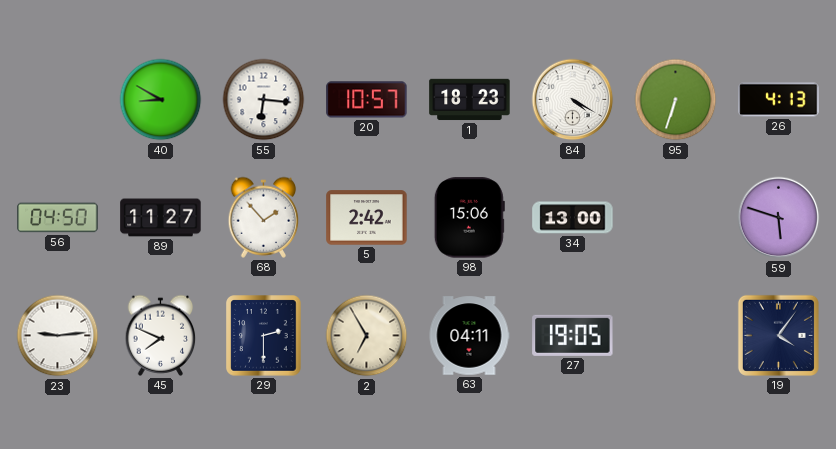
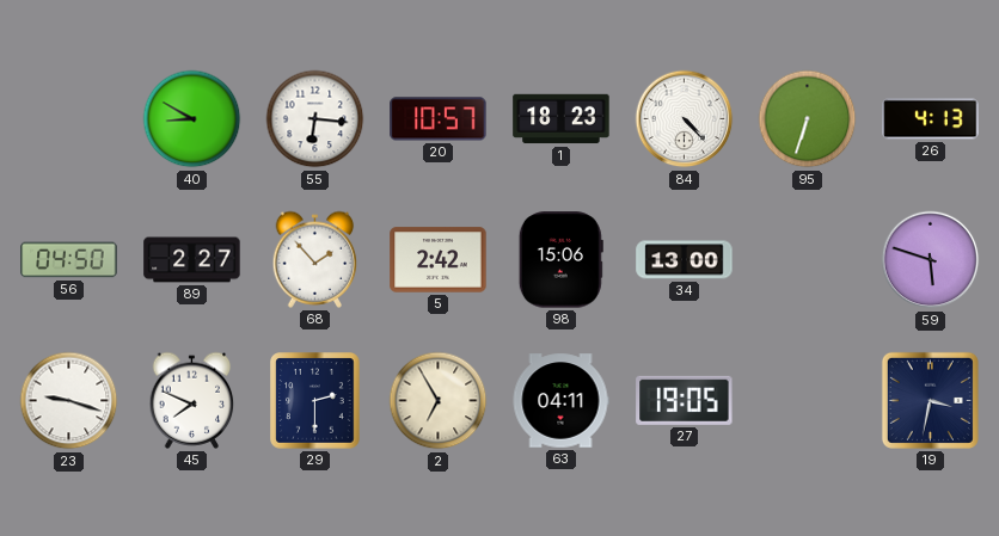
84: 4:20 -> 4:23 (685, 119)
89: 11:27 -> 2:27 (192, 260)
23: 9:14 -> 9:18 (69, 401)
19: 4:06 -> 3:32 (930, 400)
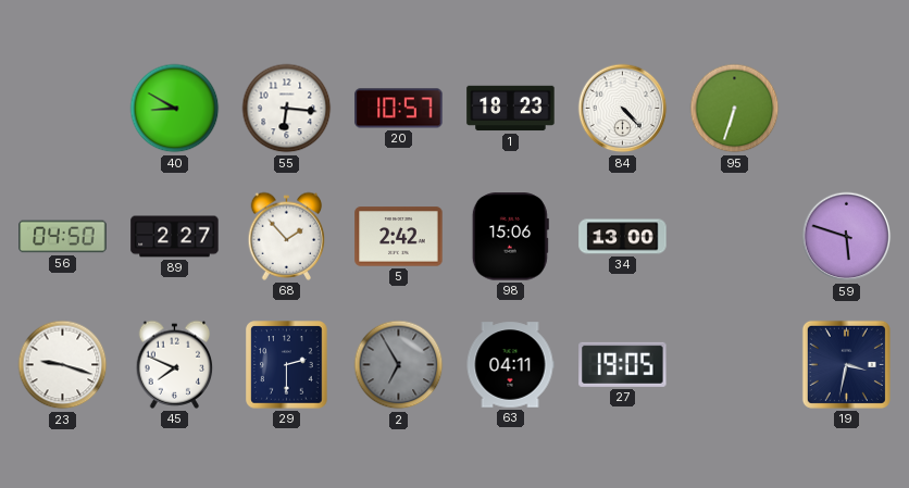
26: 4:13 -> none (931, 119)
2 dial: cream -> grey (399, 365)
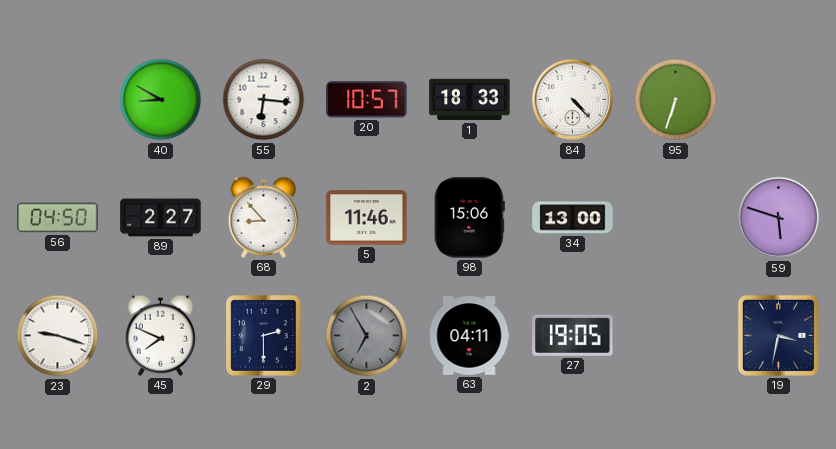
1: 18:23 -> 18:33 (470, 100)
68: 1:53 -> 8:53 (264, 217)
5: 2:42 -> 11:46 (367, 218)
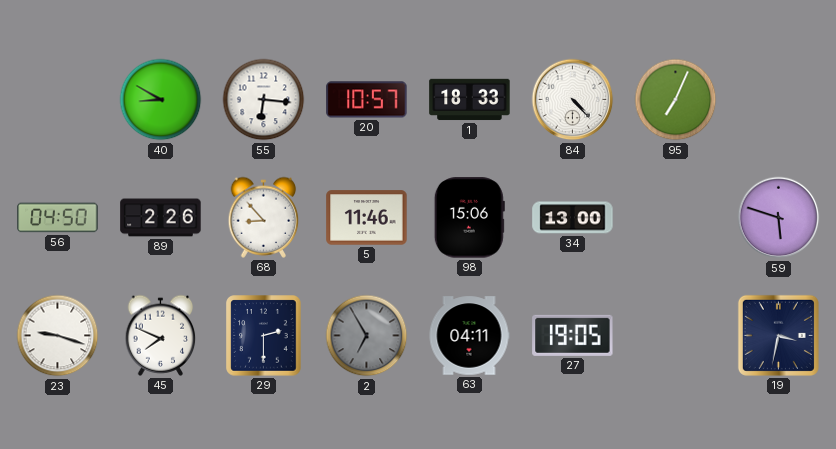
95: 6:33 -> 7:04 (676, 100)
89: 2:27 -> 2:26 (161, 218)
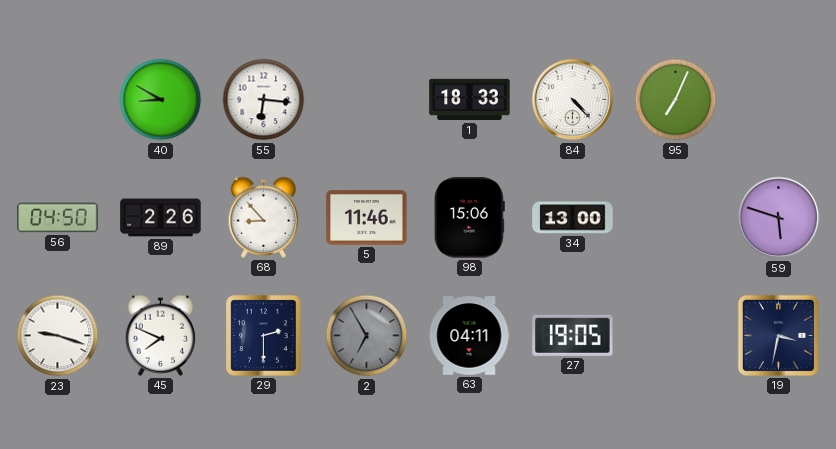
20: 10:57 -> none (367, 100)
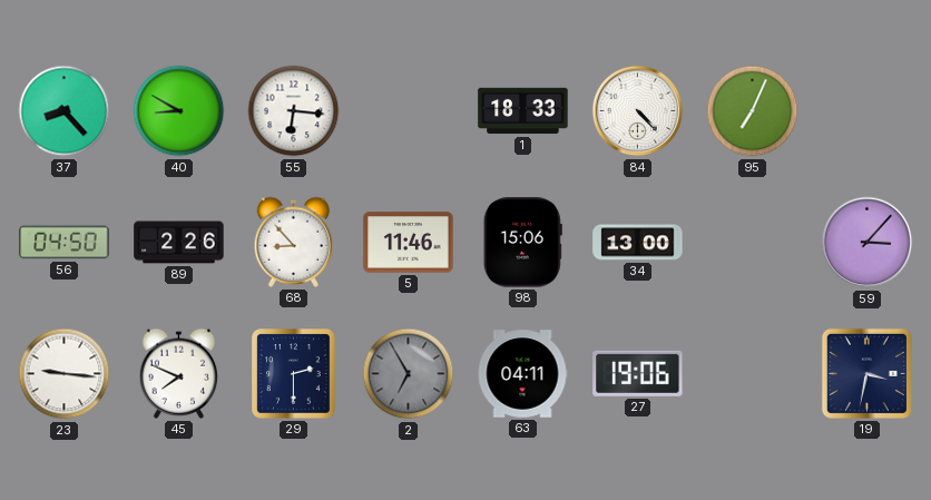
37: none -> 8:23 (65, 111)
59: 5:48 -> 3:07 (868, 243)
23: 9:18 -> 9:16 (65, 374)
27: 19:05 -> 19:06 (638, 373)
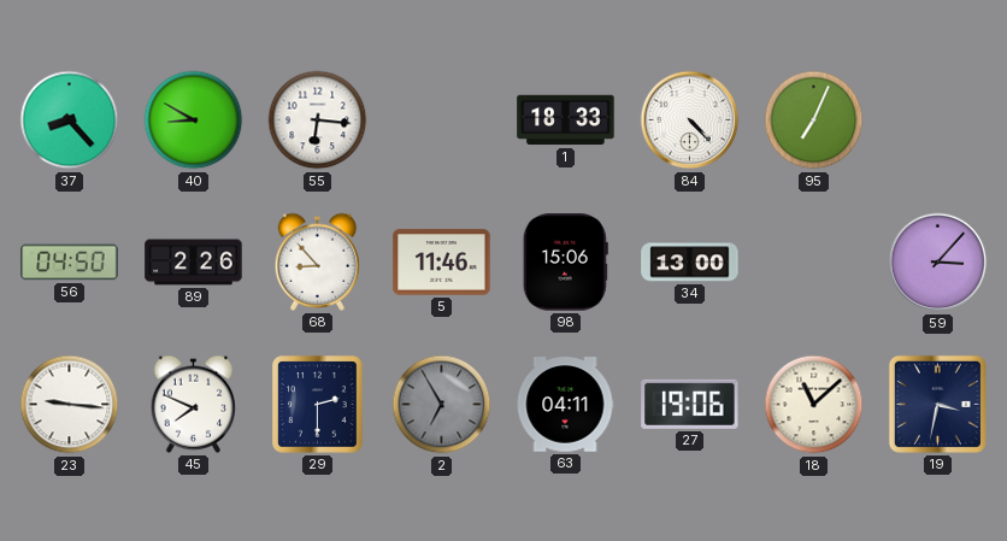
18: none -> 11:08 (814, 405)
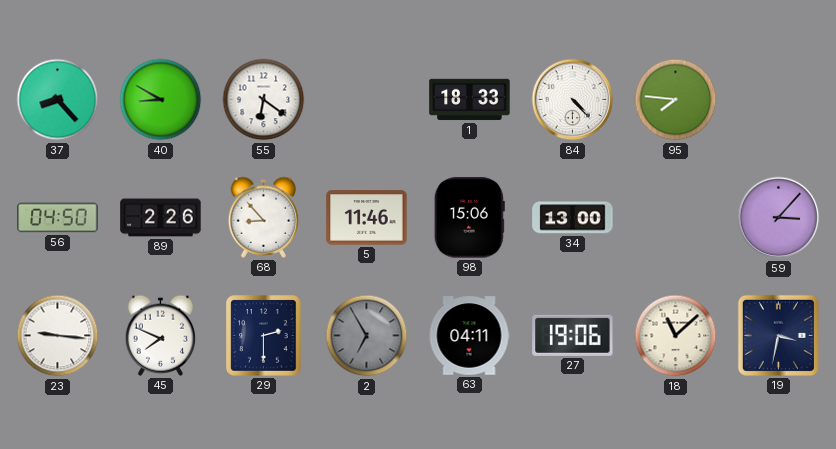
55: 6:16 -> 6:21 (264, 100)
95: 7:04 -> 7:46 (676, 100)
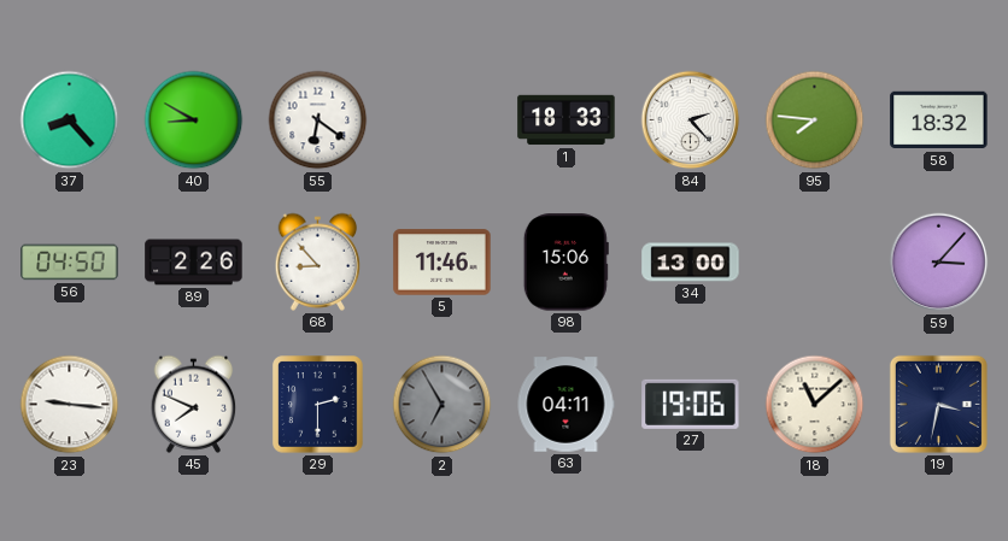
84: 4:23 -> 2:23 (691, 120)
58: none -> 18:32 (939, 120)
